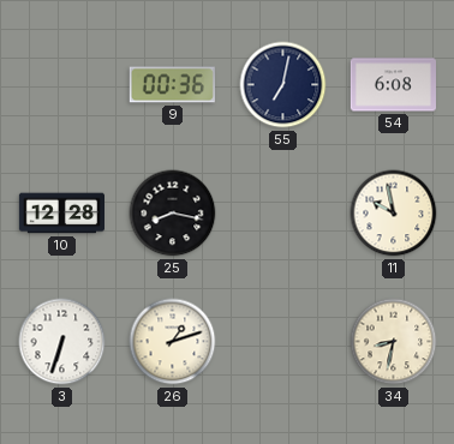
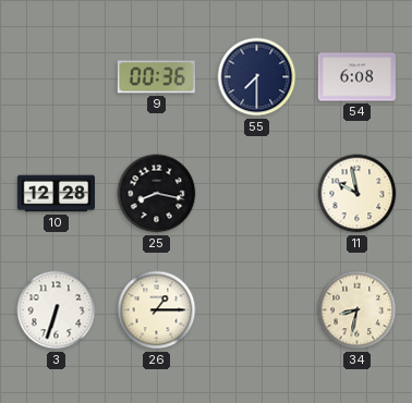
55: 7:02 -> 7:30 (257, 77)
26: 1:12 -> 1:15 (157, 310)
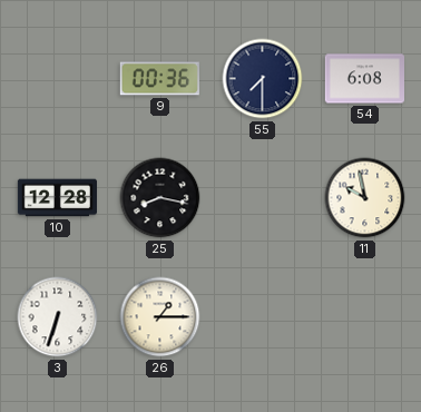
34: 8:32 -> none (358, 310)
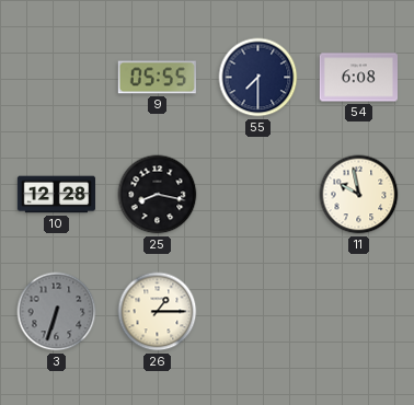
9: 00:36 -> 05:55 (157, 78)
3 dial: white -> grey (57, 312)
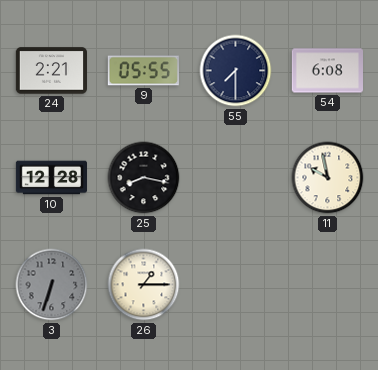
24: none -> 2:21 (51, 71)
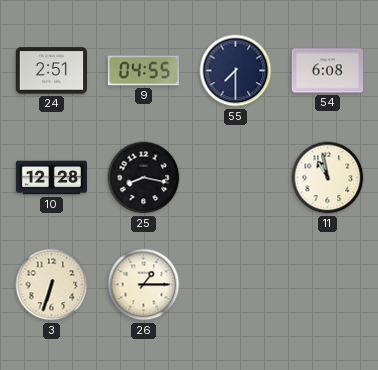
24: 2:21 -> 2:51 (51, 71)
9: 05:55 -> 04:55 (143, 71)
11: 9:58 -> 10:58 (328, 178)
3 dial: grey -> cream (52, 285)
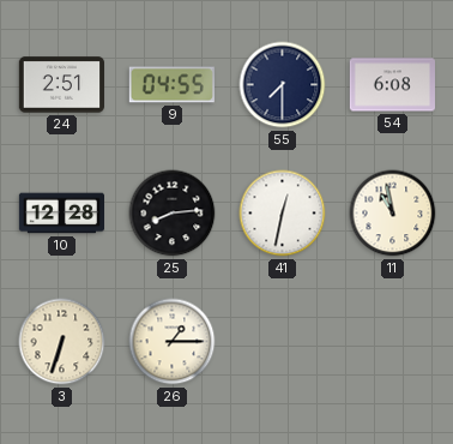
25: 8:17 -> 8:14 (173, 214)
41: none -> 12:32 (283, 214)
